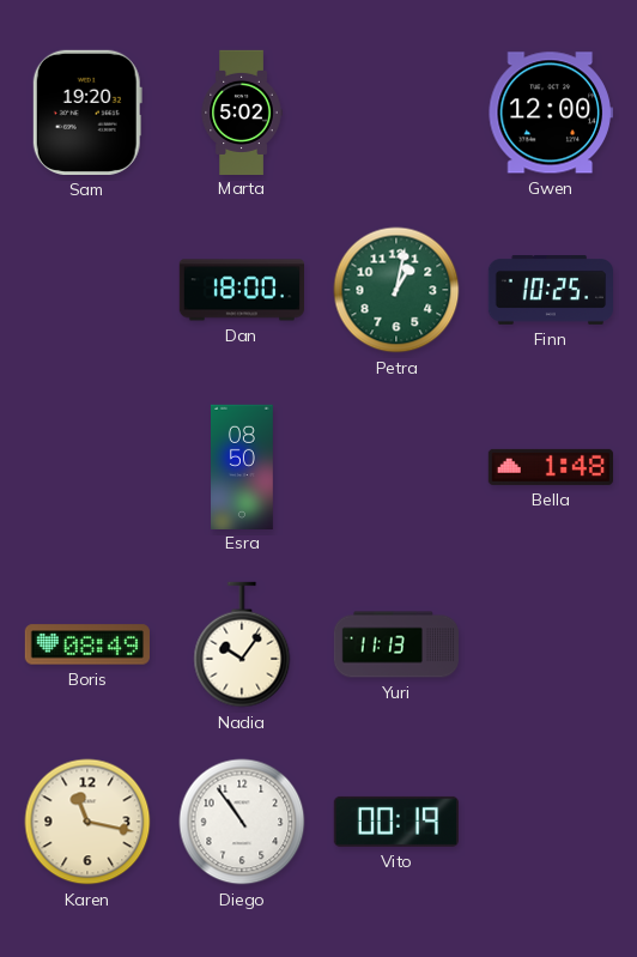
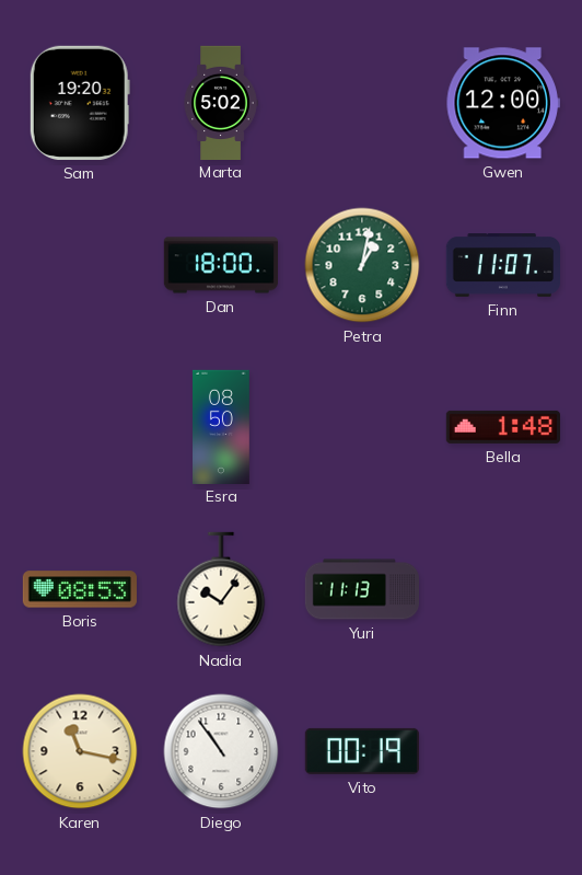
Finn: 10:25 -> 11:07 (502, 266)
Boris: 08:49 -> 08:53 (80, 589)
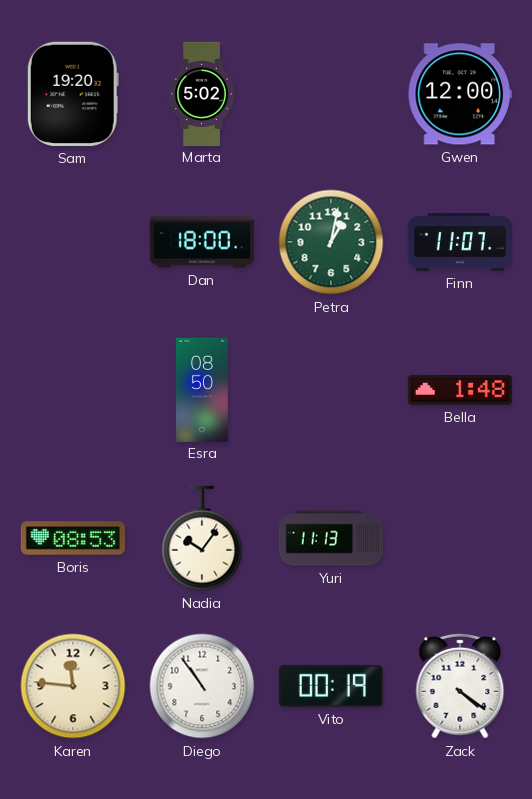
Karen: 11:17 -> 11:46 (73, 686)
Zack: none -> 4:21 (460, 686)
